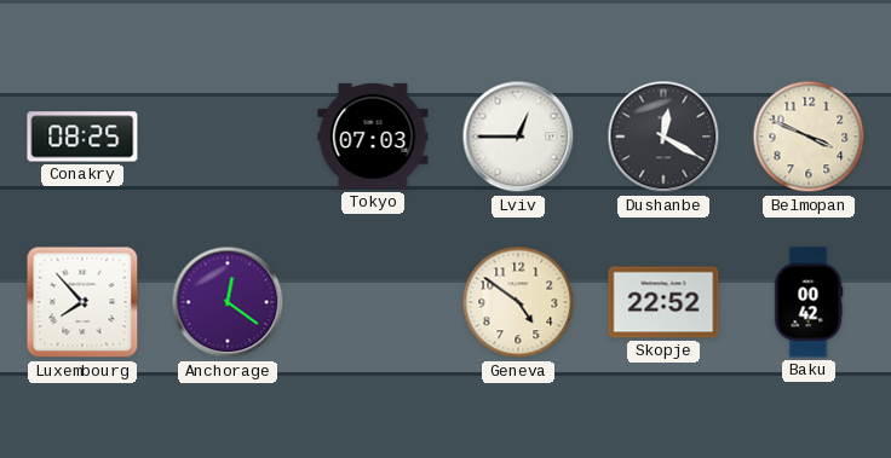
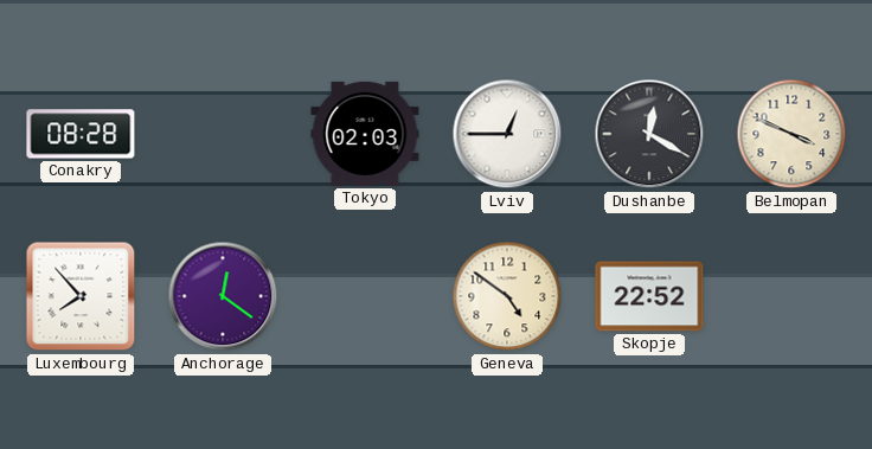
Conakry: 08:25 -> 08:28 (81, 134)
Tokyo: 07:03 -> 02:03 (365, 134)
Baku: 00:42 -> none (809, 302)
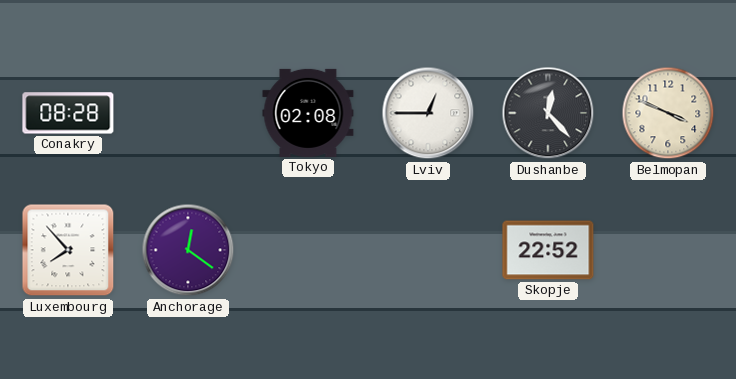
Tokyo: 02:03 -> 02:08 (308, 113)
Dushanbe: 12:20 -> 12:23 (548, 113)
Geneva: 4:51 -> none (507, 296)
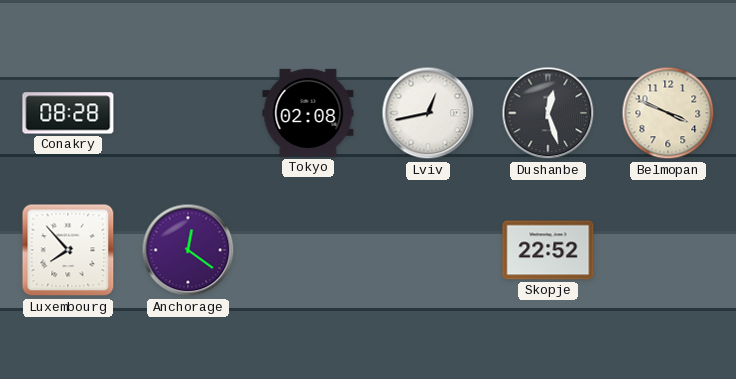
Lviv: 12:45 -> 12:43 (428, 113)
Dushanbe: 12:23 -> 12:27 (548, 113)
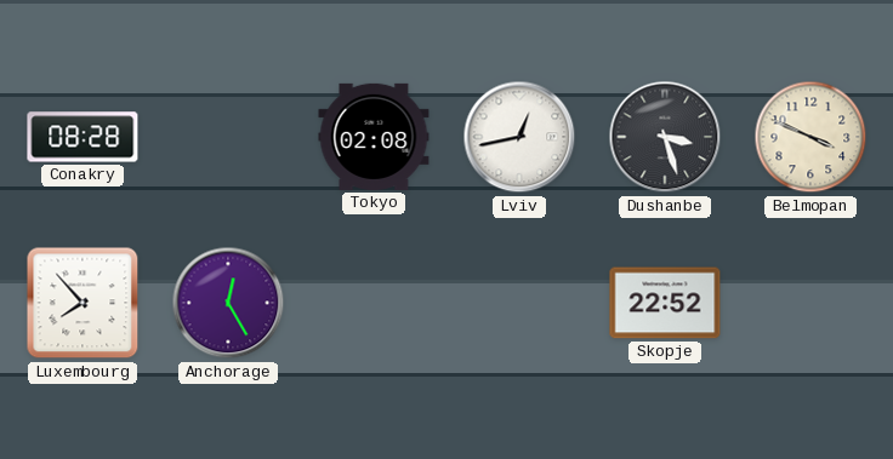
Dushanbe: 12:27 -> 3:27 (665, 137)
Anchorage: 12:21 -> 12:25 (228, 303)
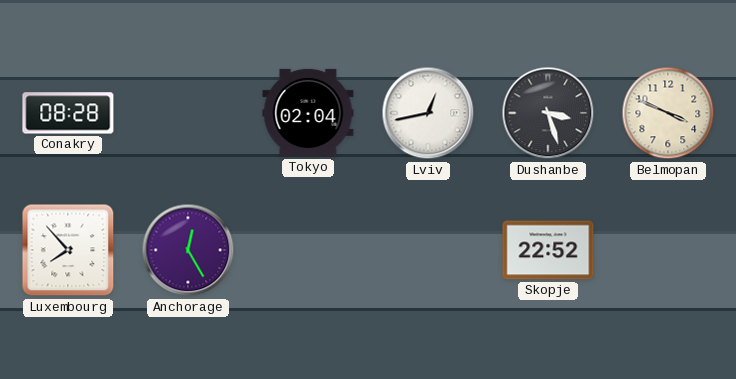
Tokyo: 02:08 -> 02:04 (308, 113)
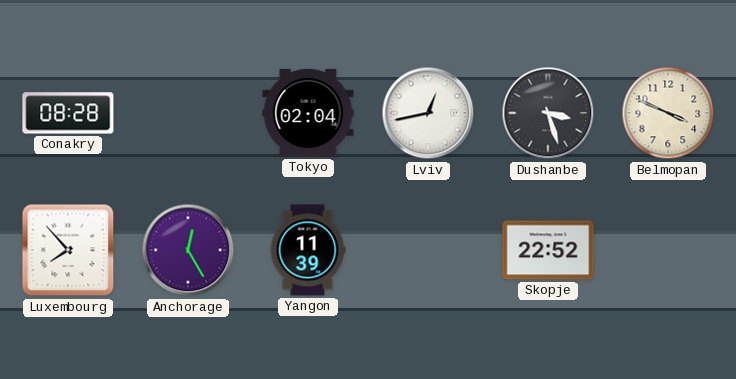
Yangon: none -> 11:39 (308, 250)
